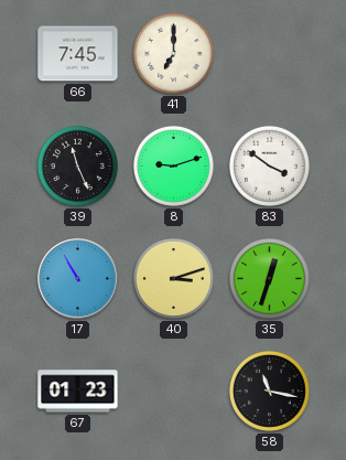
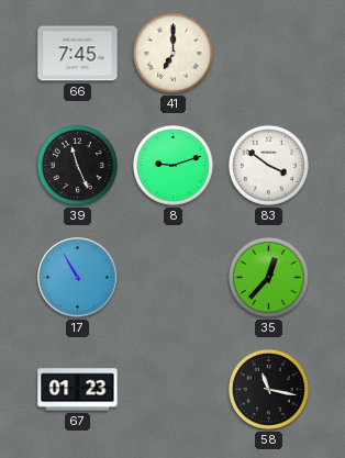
40: 3:12 -> none (173, 278)
35: 12:33 -> 12:37 (268, 277)
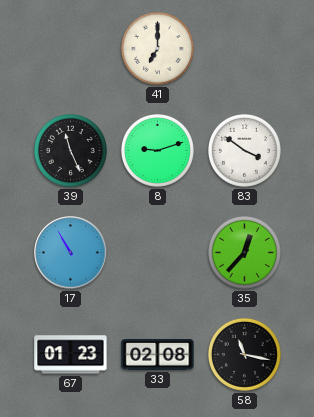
66: 7:45 -> none (78, 54)
33: none -> 02:08 (158, 355)
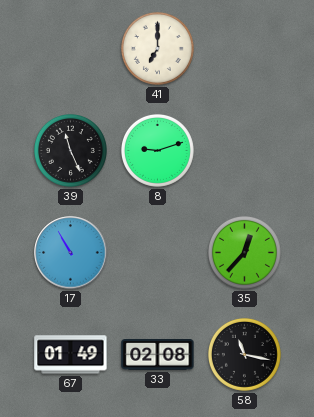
83: 3:51 -> none (244, 150)
67: 01:23 -> 01:49 (71, 355)
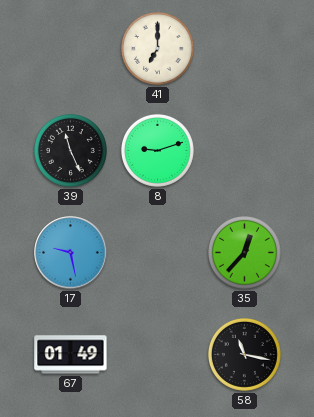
17: 10:55 -> 9:28 (71, 253)
33: 02:08 -> none (158, 355)
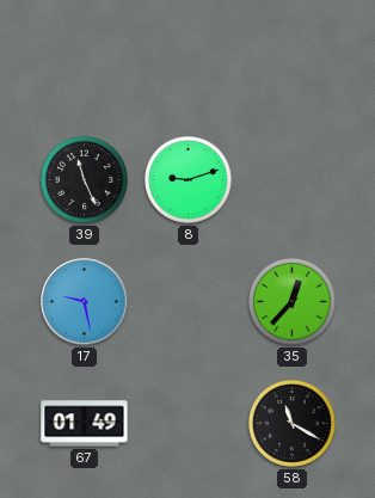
41: 7:00 -> none (157, 48)
58: 11:17 -> 11:20 (291, 423)
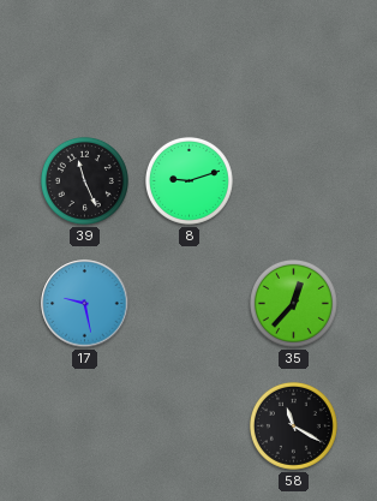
67: 01:49 -> none (85, 424)
